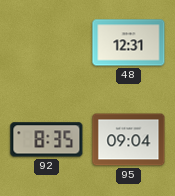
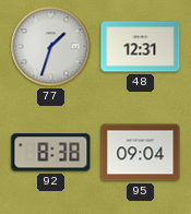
77: none -> 1:33 (51, 47)
92: 8:35 -> 8:38 (51, 153)
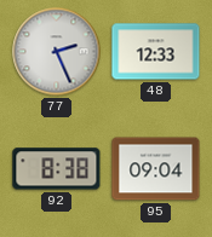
77: 1:33 -> 2:26 (57, 52)
48: 12:31 -> 12:33 (156, 52)
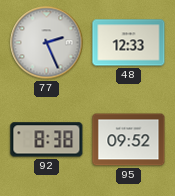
95: 09:04 -> 09:52 (129, 140)
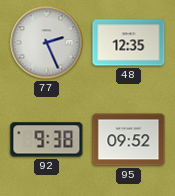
48: 12:33 -> 12:35 (129, 43)
92: 8:38 -> 9:38 (47, 140)
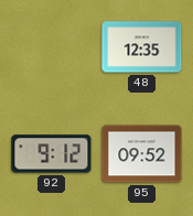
77: 2:26 -> none (47, 43)
92: 9:38 -> 9:12 (52, 154)
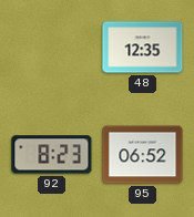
92: 9:12 -> 8:23 (52, 155)
95: 09:52 -> 06:52 (143, 155)
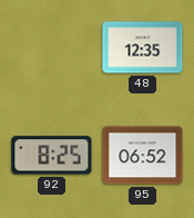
92: 8:23 -> 8:25 (52, 156)
